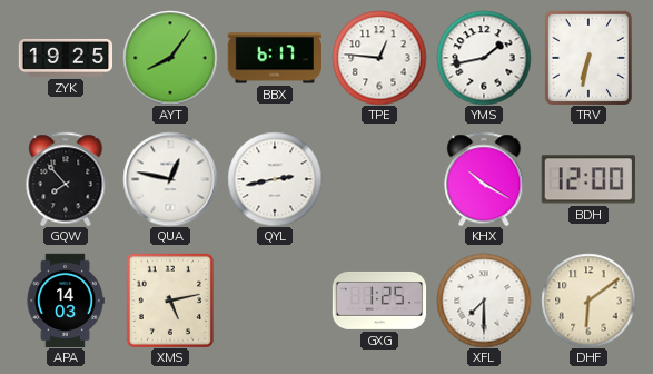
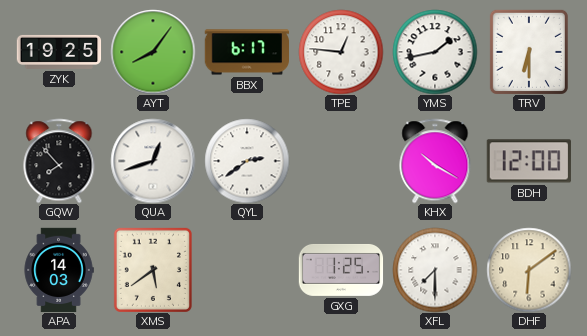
TRV: 6:32 -> 6:30 (529, 52)
QUA: 12:47 -> 12:42 (153, 161)
QYL: 2:43 -> 2:39 (247, 161)
XMS: 5:13 -> 5:39 (153, 270)
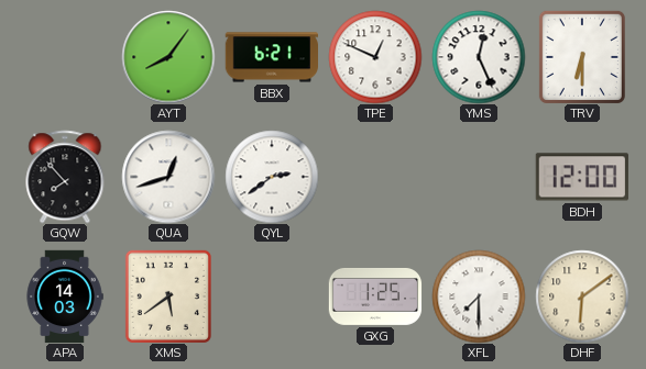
ZYK: 19:25 -> none (59, 52)
BBX: 6:17 -> 6:21 (271, 57)
TPE: 12:46 -> 12:49 (375, 57)
YMS: 1:43 -> 12:26 (479, 57)
KHX: 10:20 -> none (435, 161)
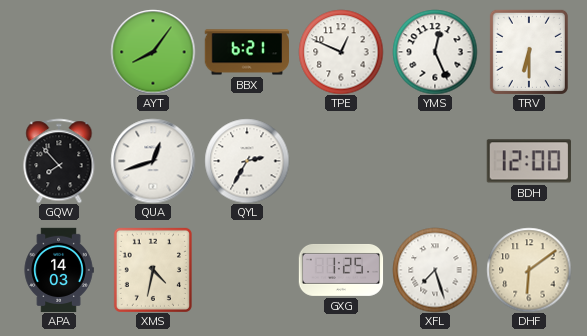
QYL: 2:39 -> 2:35 (247, 161)
XMS: 5:39 -> 4:32 (153, 270)
XFL: 7:30 -> 7:27 (435, 270)
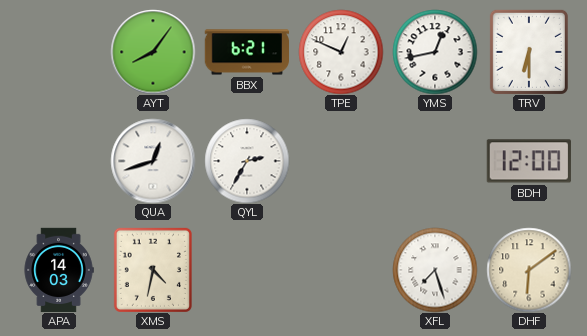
YMS: 12:26 -> 12:43 (435, 52)
GQW: 7:53 -> none (59, 161)
GXG: 1:25 -> none (341, 270)
